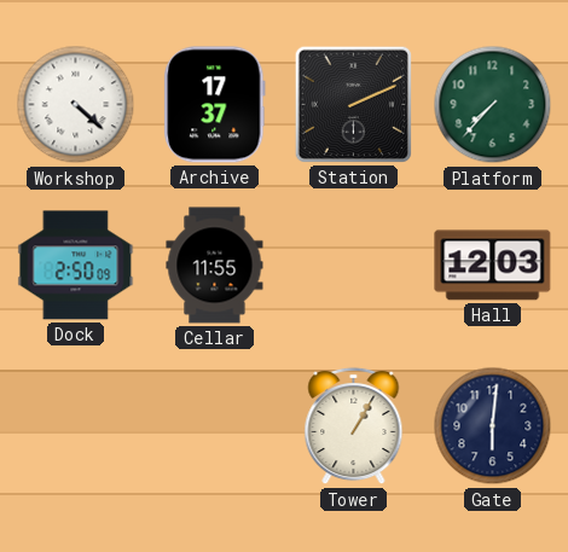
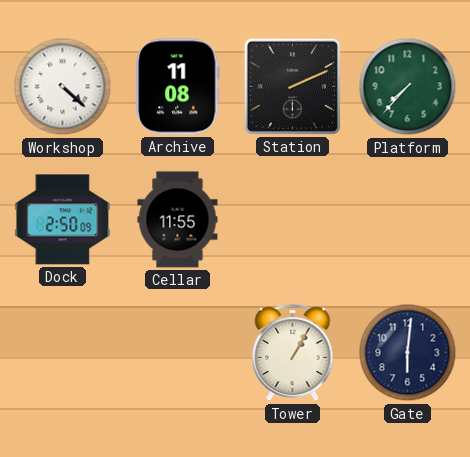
Archive: 17:37 -> 11:08 (178, 87)
Hall: 12:03 -> none (493, 266)
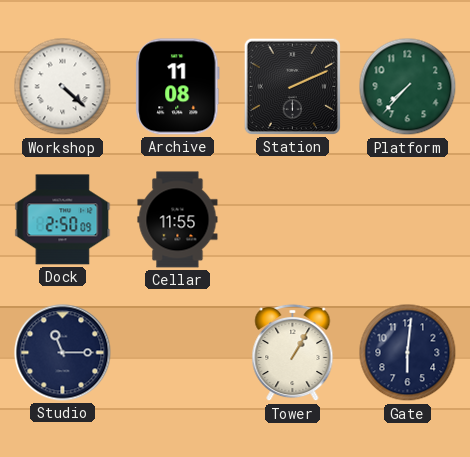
Studio: none -> 11:15 (63, 353)
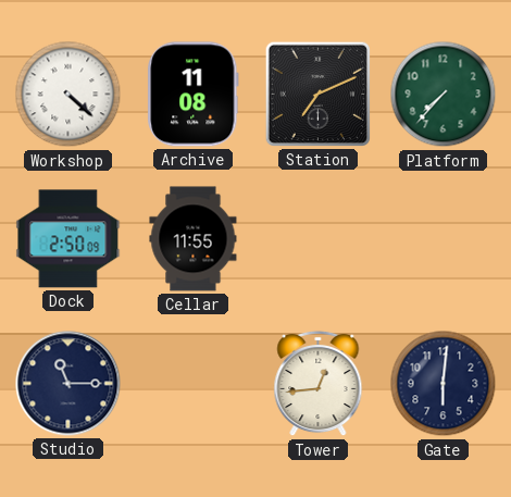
Station: 2:11 -> 7:11 (317, 94)
Tower: 1:05 -> 12:44 (319, 384)
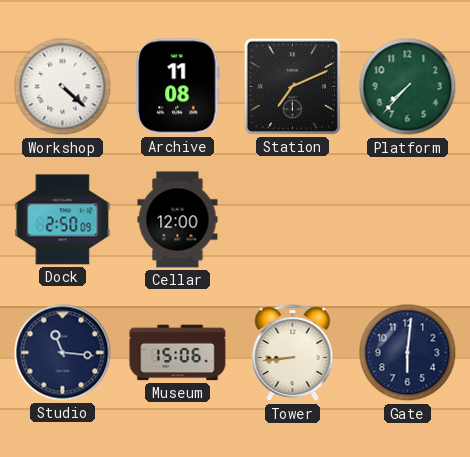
Cellar: 11:55 -> 12:00 (178, 220)
Studio: 11:15 -> 11:16 (63, 353)
Museum: none -> 15:06 (178, 353)
Tower: 12:44 -> 8:44 (293, 353)
